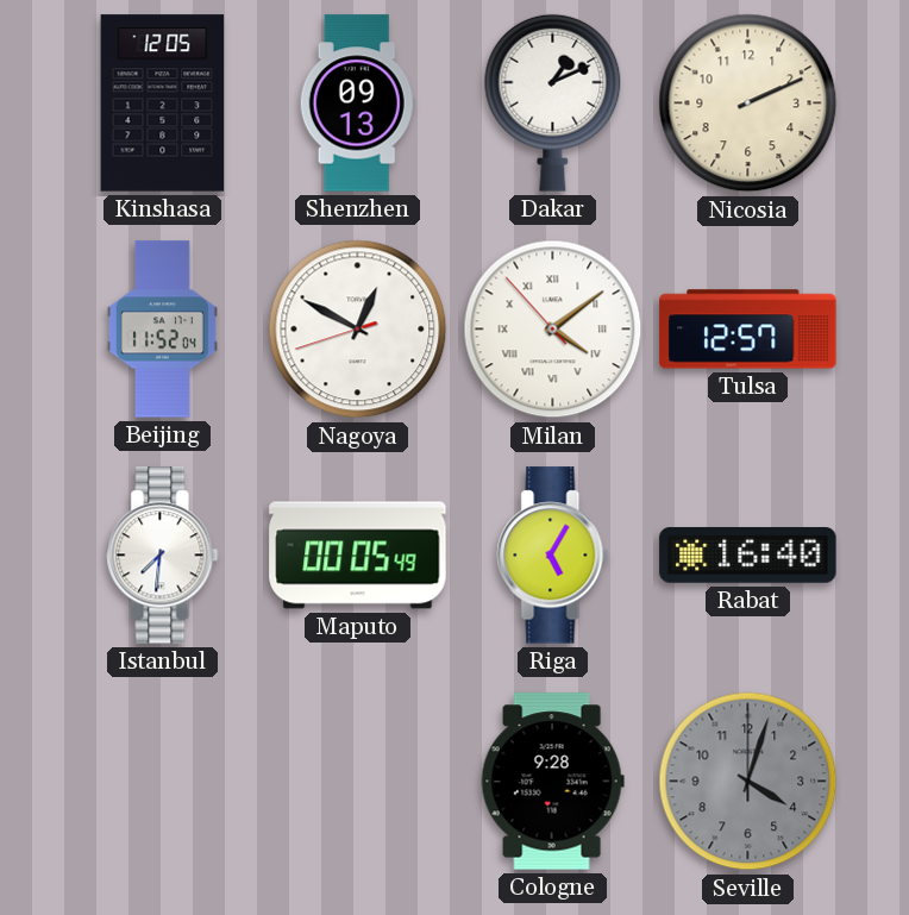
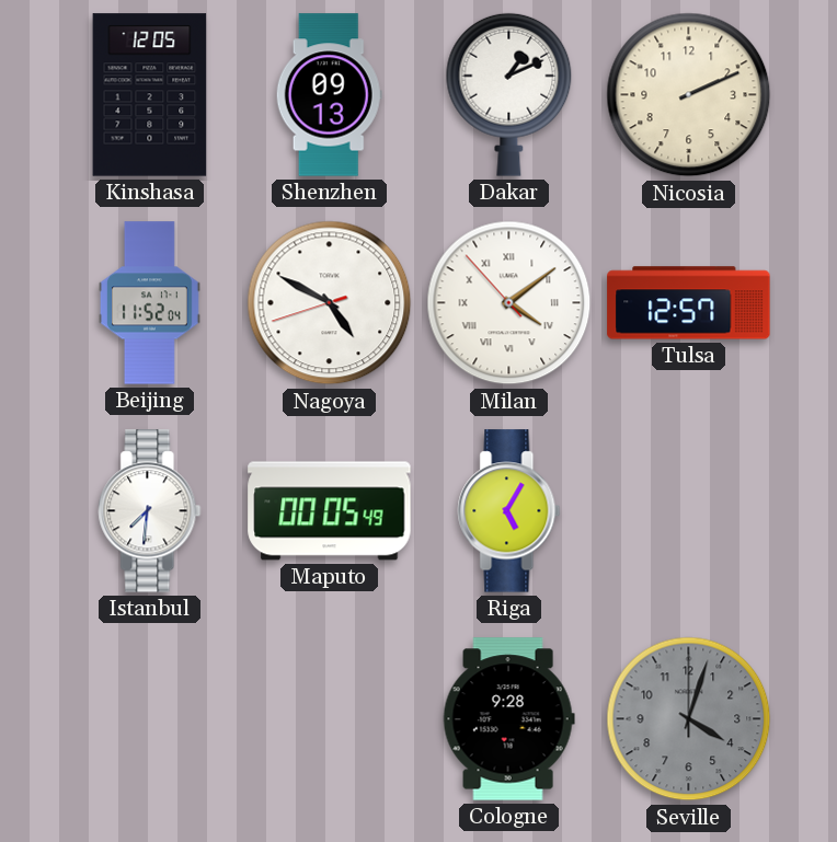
Nagoya: 12:49 -> 4:49 (330, 303)
Rabat: 16:40 -> none (748, 556)
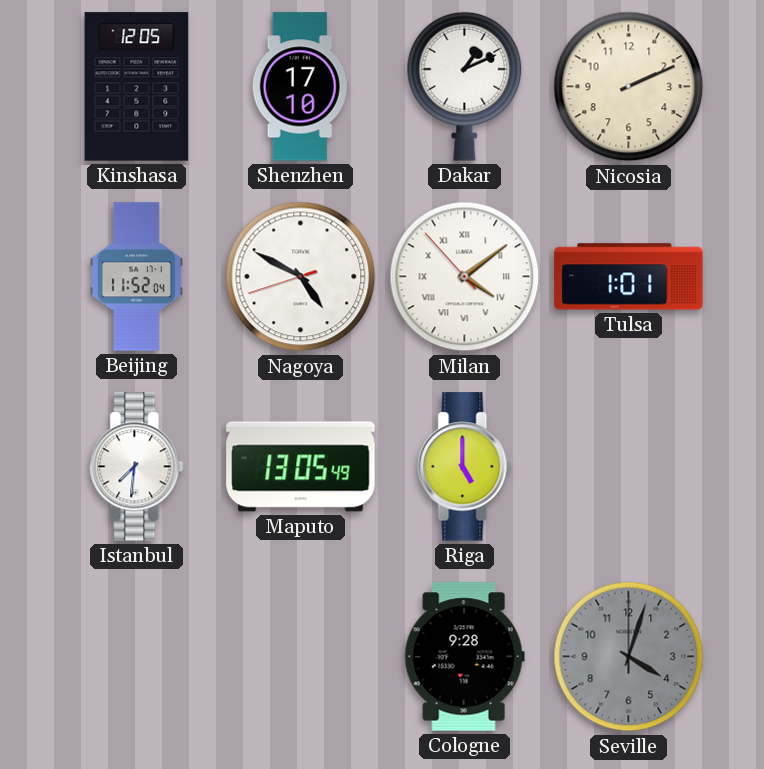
Shenzhen: 09:13 -> 17:10 (300, 87)
Tulsa: 12:57 -> 1:01 (629, 277)
Maputo: 00:05 -> 13:05 (301, 467)
Riga: 5:05 -> 5:00 (465, 467)
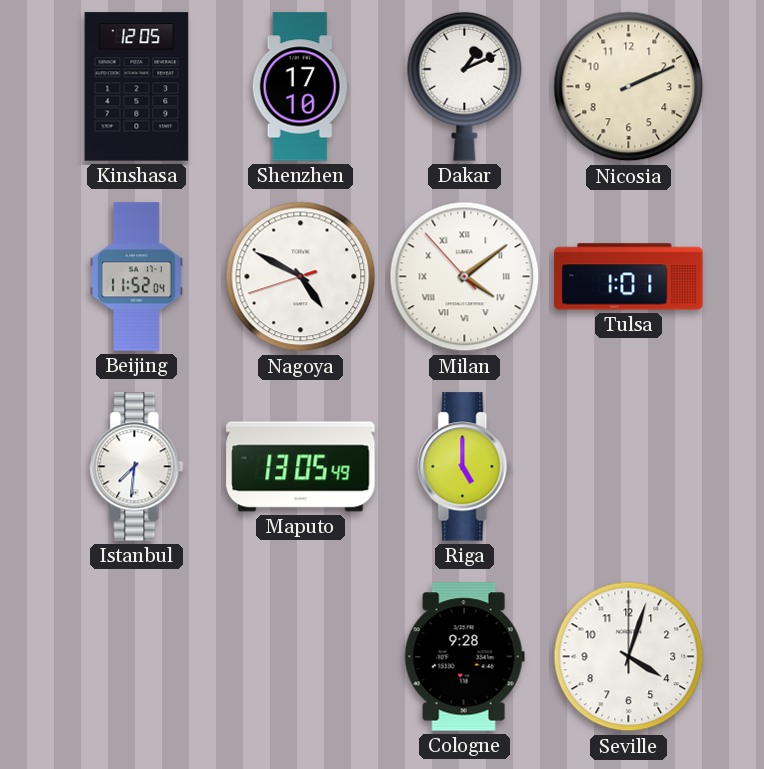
Seville dial: grey -> white (629, 657)
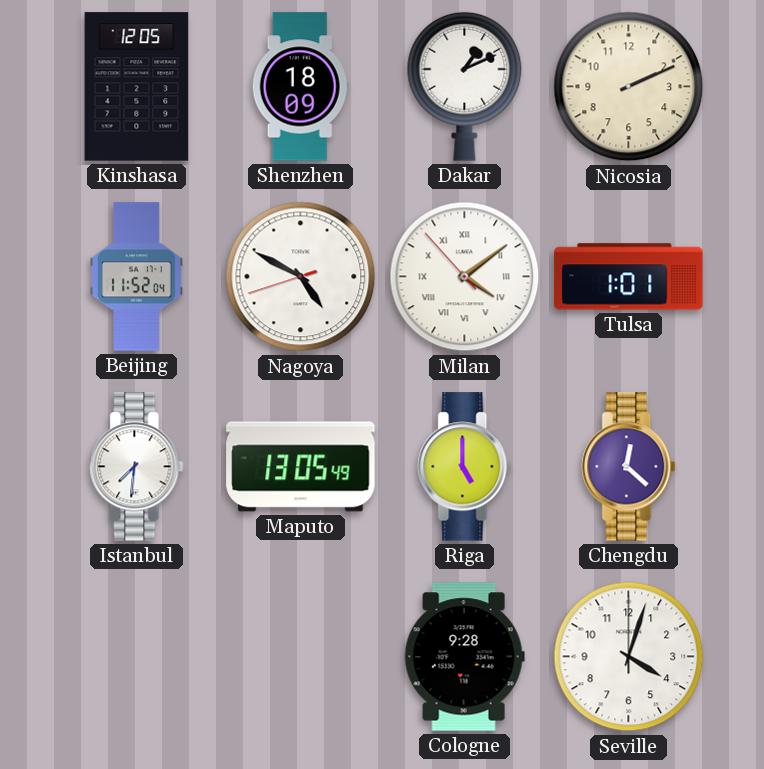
Shenzhen: 17:10 -> 18:09 (300, 87)
Chengdu: none -> 12:22 (629, 467)
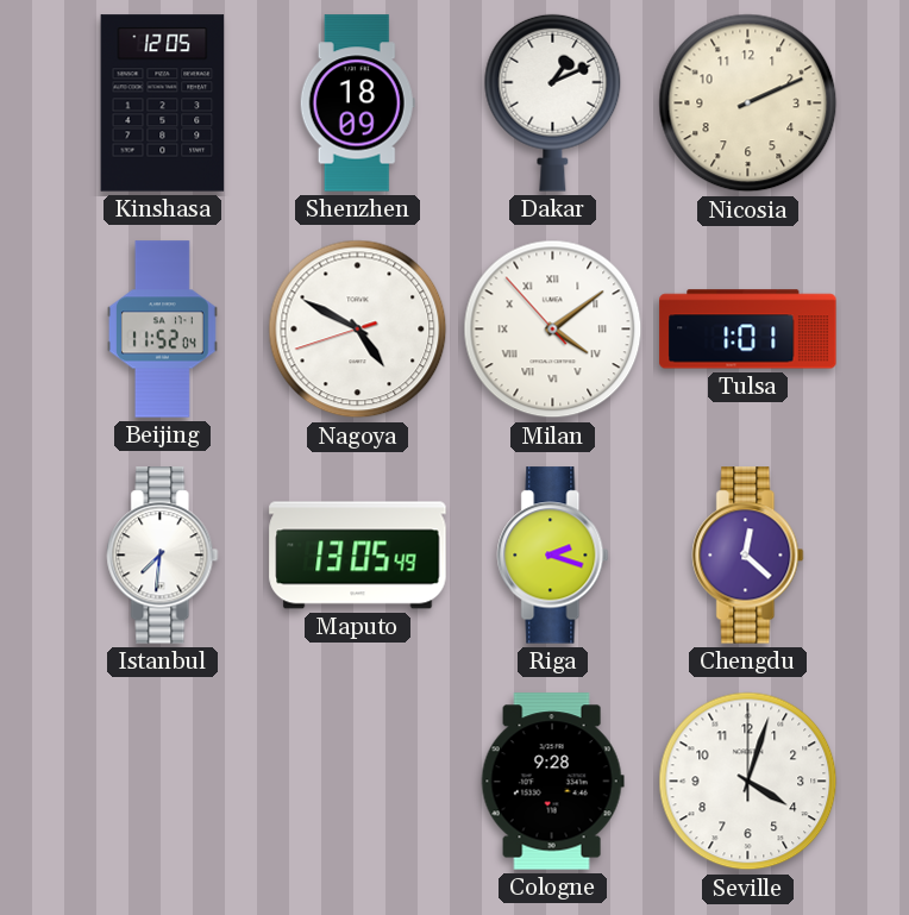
Riga: 5:00 -> 2:18 (553, 556)
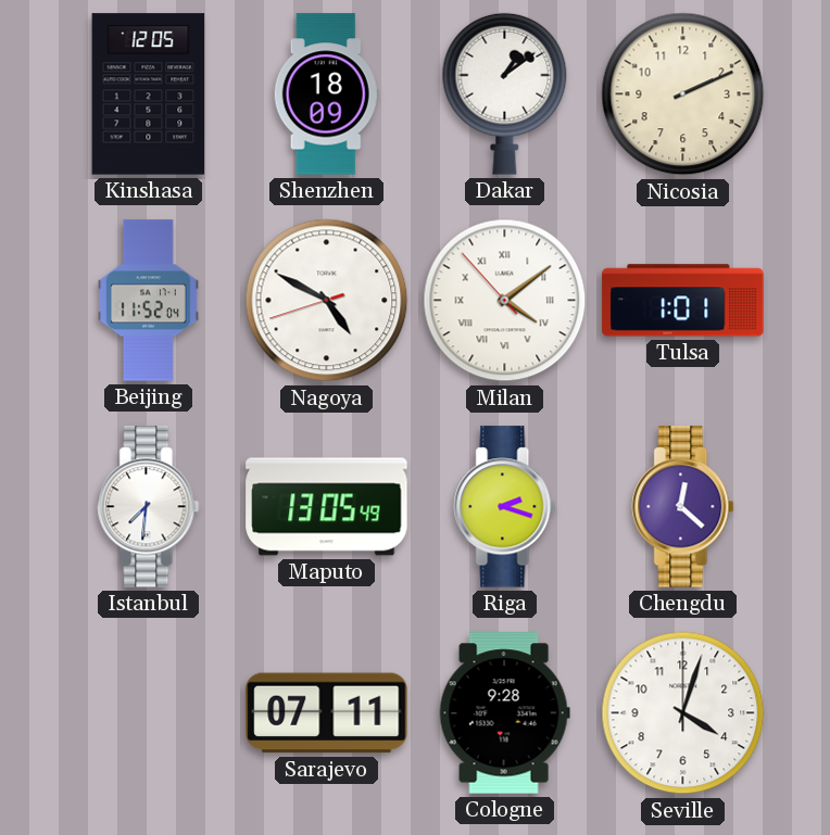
Dakar: 1:11 -> 1:09 (505, 93)
Sarajevo: none -> 07:11 (327, 713)
